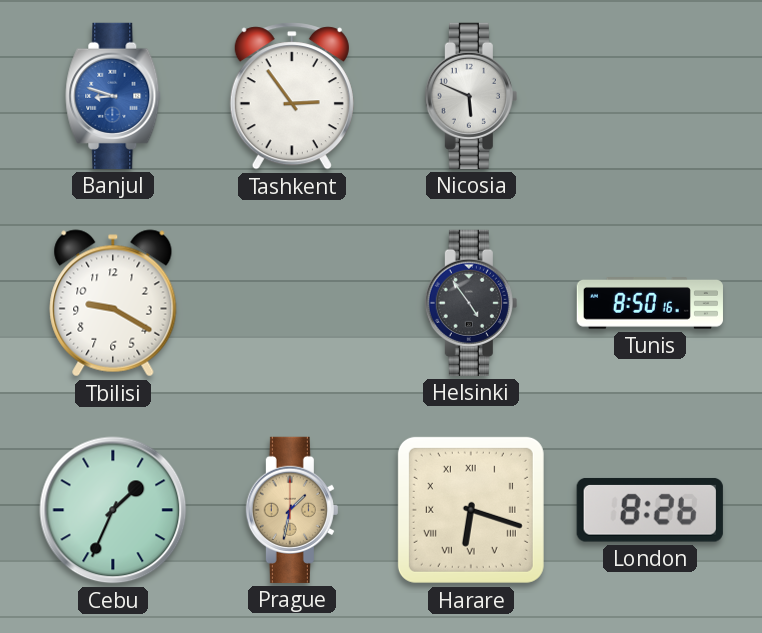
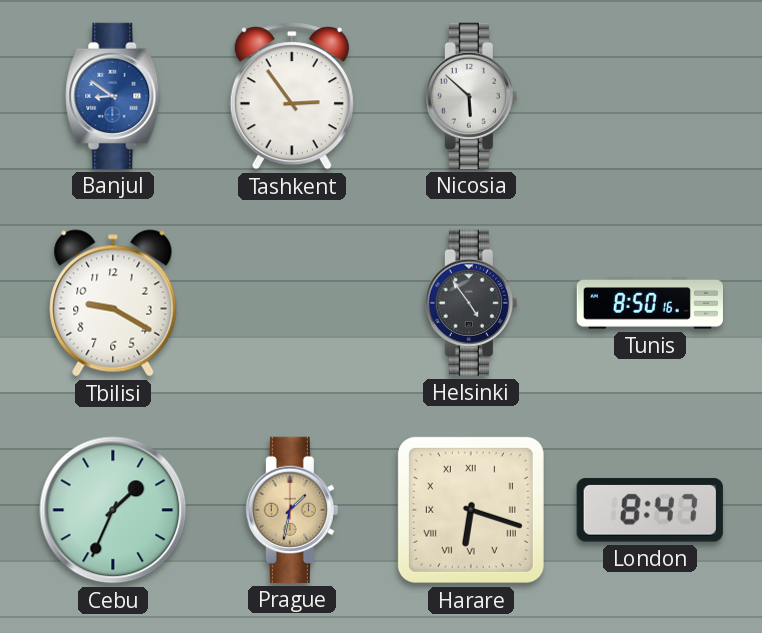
Banjul: 8:48 -> 8:51 (113, 96)
Nicosia: 5:49 -> 5:52 (471, 96)
London: 8:26 -> 8:47 (650, 510)
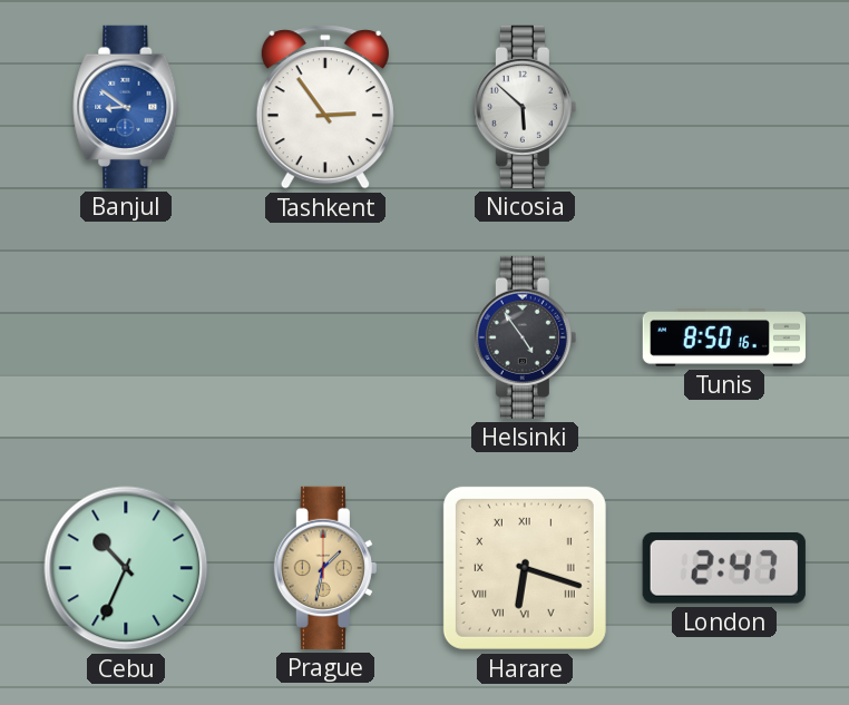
Tbilisi: 9:20 -> none (113, 303)
Cebu: 1:34 -> 10:34 (126, 568)
London: 8:47 -> 2:47 (724, 568)
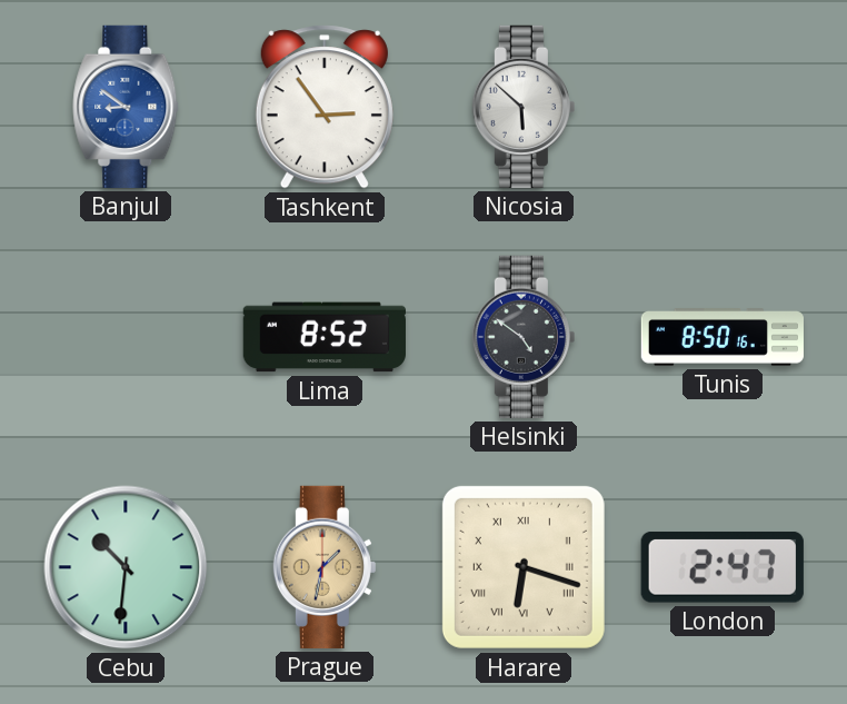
Lima: none -> 8:52 (325, 337)
Helsinki: 4:54 -> 4:51 (524, 337)
Cebu: 10:34 -> 10:31 (126, 567)
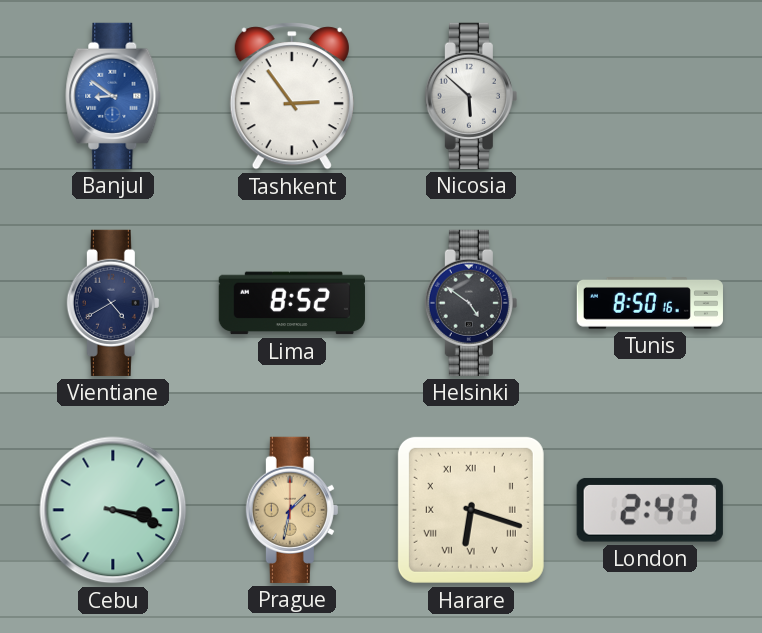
Vientiane: none -> 4:40 (113, 303)
Cebu: 10:31 -> 3:18 (113, 510)
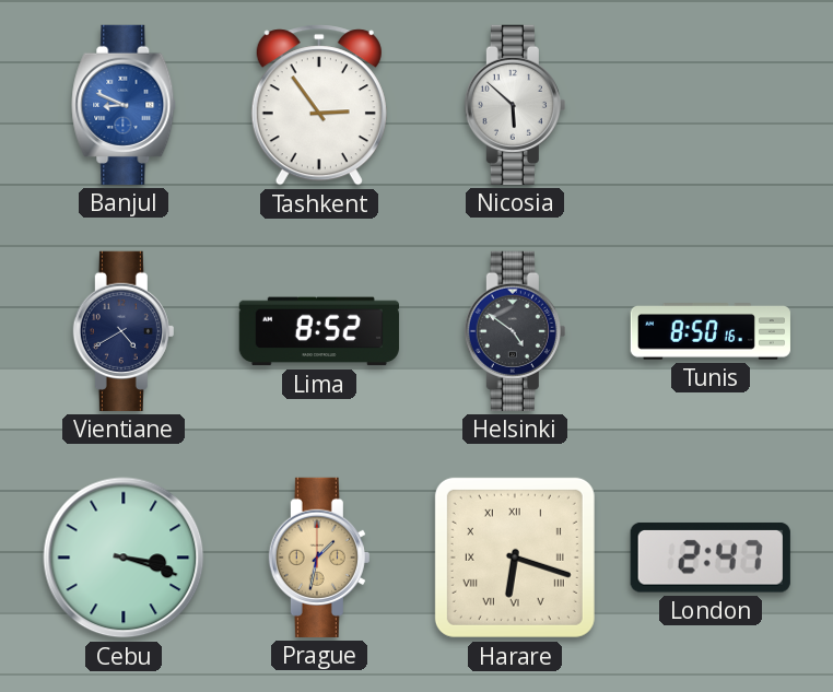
Banjul: 8:51 -> 8:49 (124, 105)
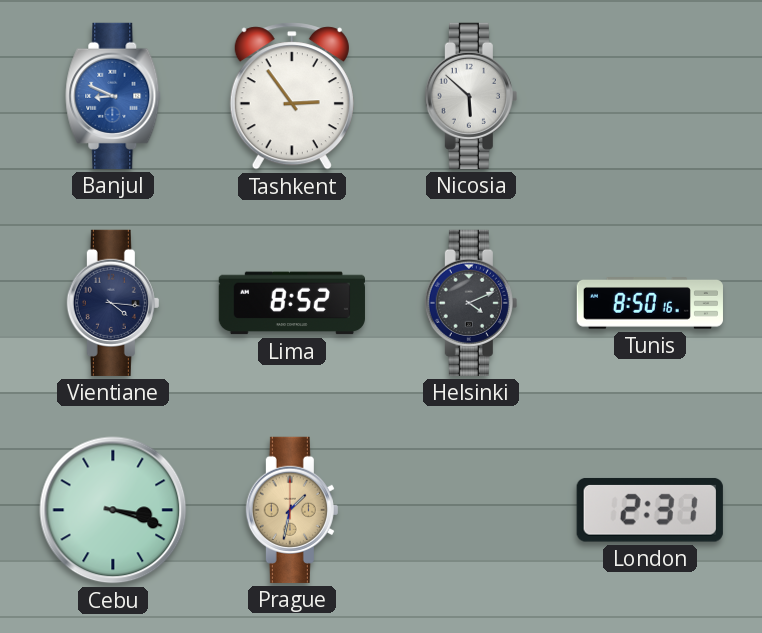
Vientiane: 4:40 -> 4:16 (113, 303)
Helsinki: 4:51 -> 4:11 (471, 303)
Harare: 6:18 -> none (515, 558)
London: 2:47 -> 2:31 (650, 510)
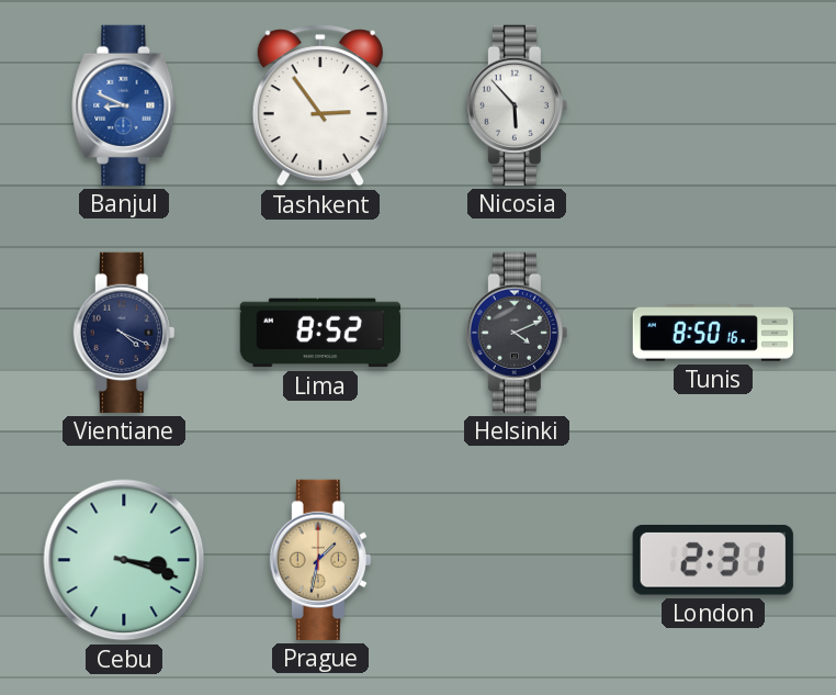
Nicosia: 5:52 -> 5:53 (517, 105)
Vientiane: 4:16 -> 4:19 (124, 333)
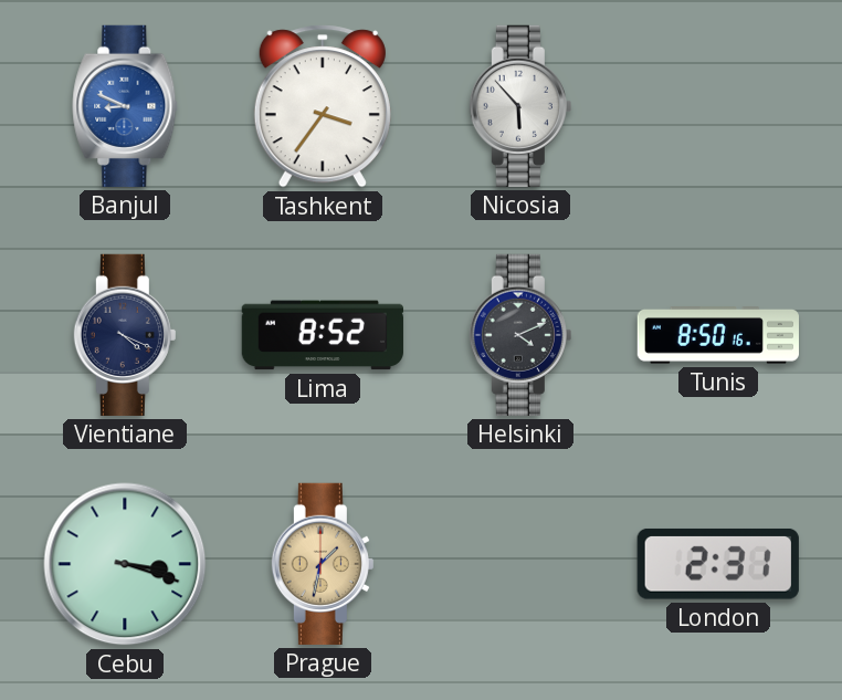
Tashkent: 2:54 -> 3:36 (323, 106)
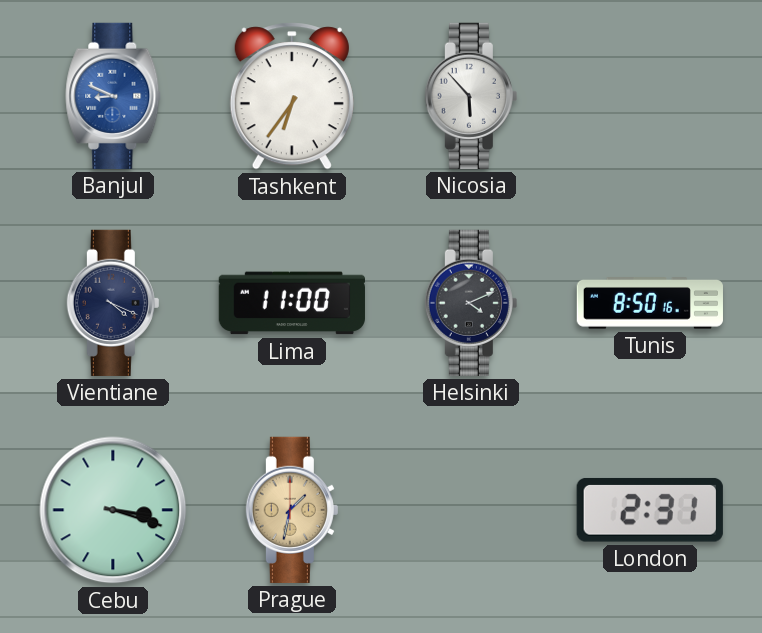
Tashkent: 3:36 -> 6:36 (292, 96)
Lima: 8:52 -> 11:00 (292, 303)
